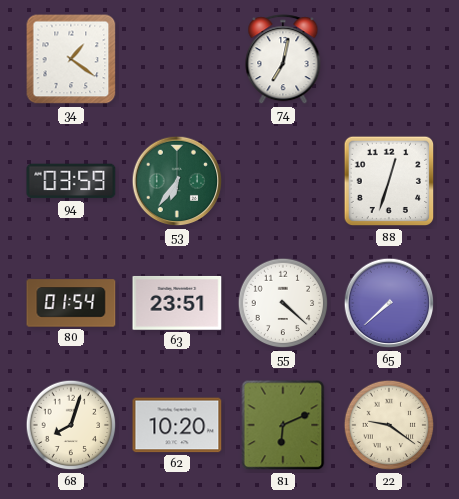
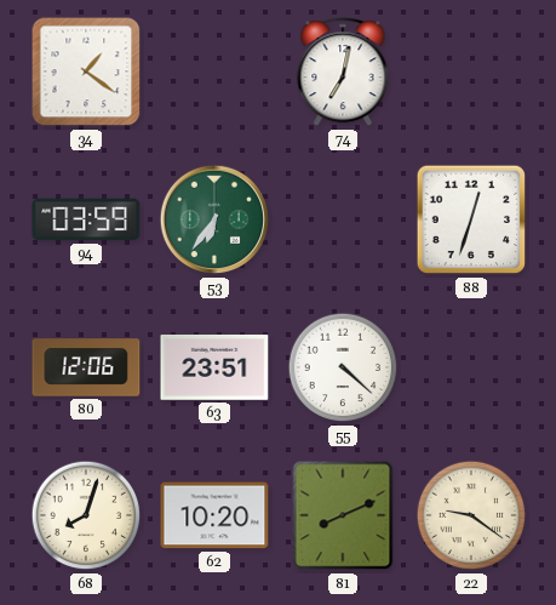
80: 01:54 -> 12:06 (86, 367)
65: 7:38 -> none (389, 303)
81: 6:11 -> 8:11 (343, 515)
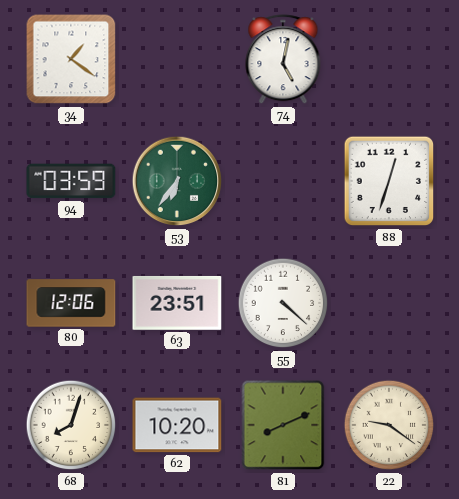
74: 7:02 -> 5:02 (283, 60)
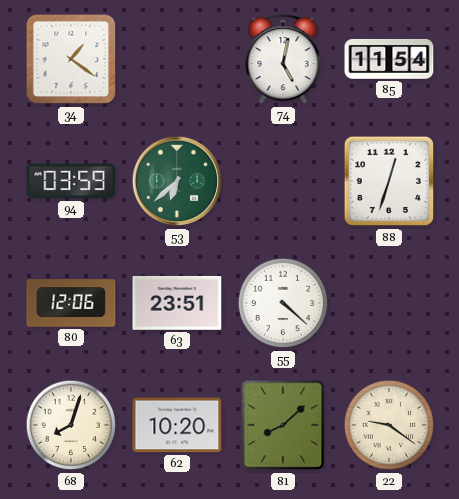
85: none -> 11:54 (389, 59)
53: 6:36 -> 6:38 (177, 181)
81: 8:11 -> 8:08 (283, 425)
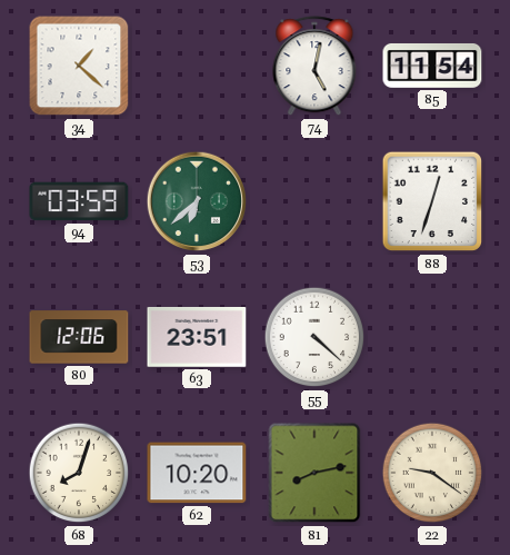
34: 1:21 -> 1:22 (79, 66)
81: 8:08 -> 8:13 (314, 473)
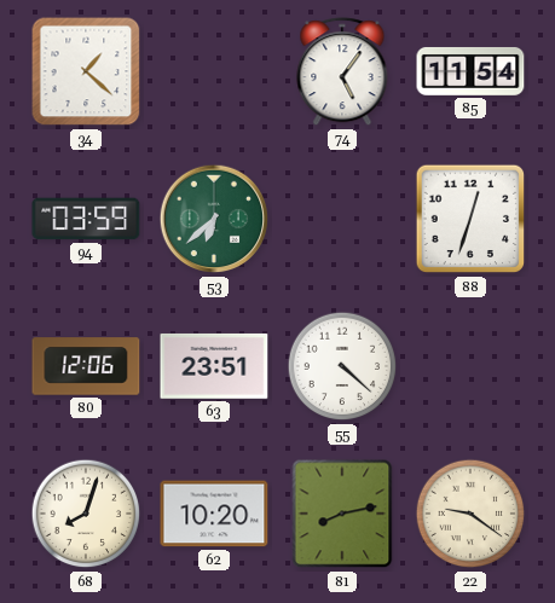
74: 5:02 -> 5:06 (342, 73)
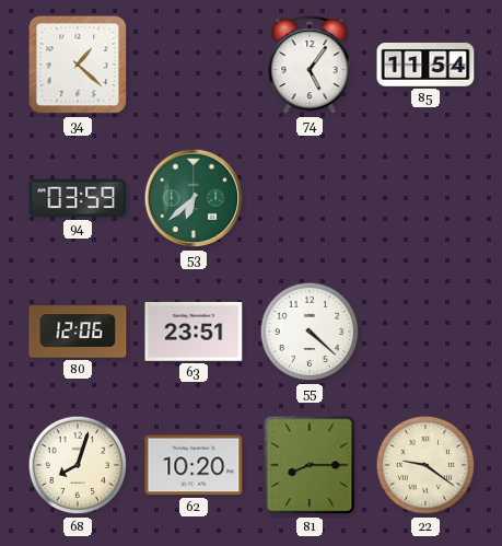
88: 12:33 -> none (470, 219)
81: 8:13 -> 8:15 (310, 465)
